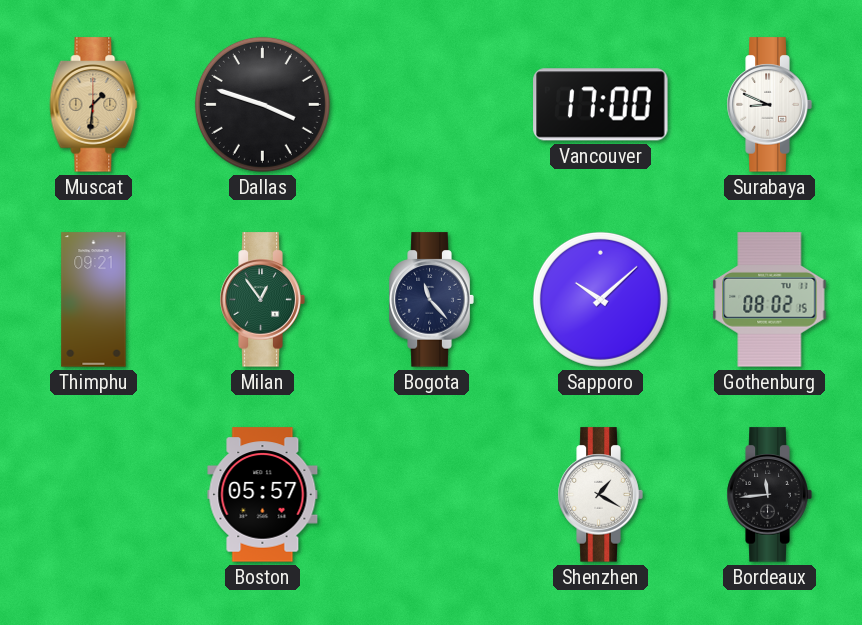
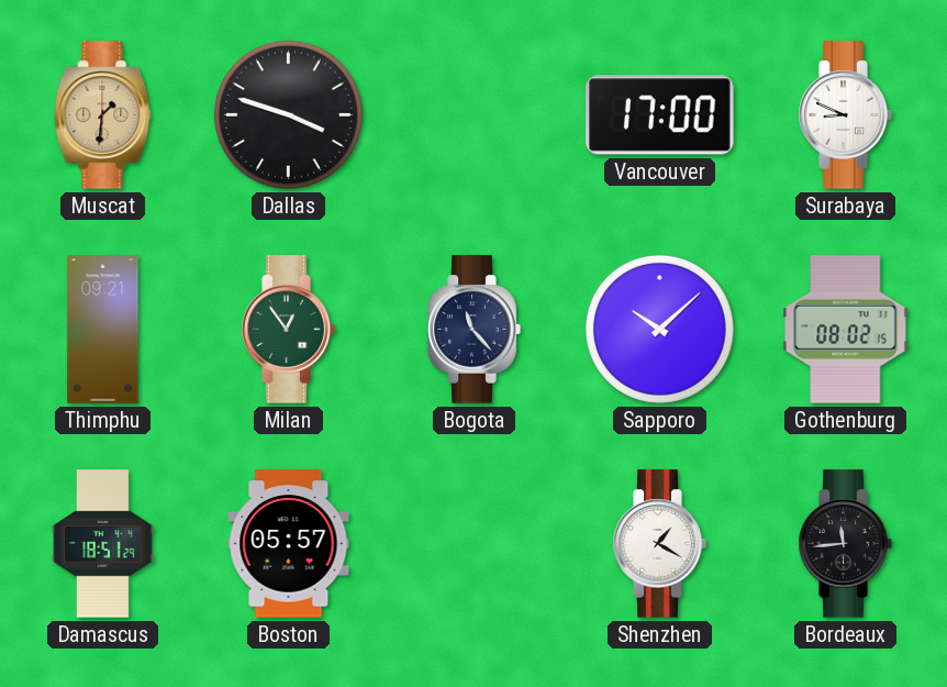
Damascus: none -> 18:51 (103, 544)
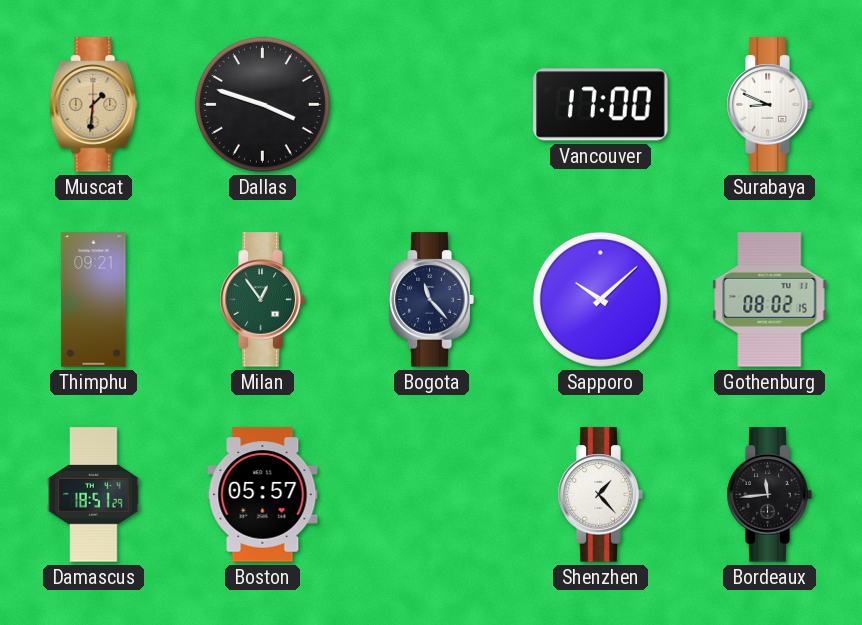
Shenzhen: 1:20 -> 1:23 (600, 495)
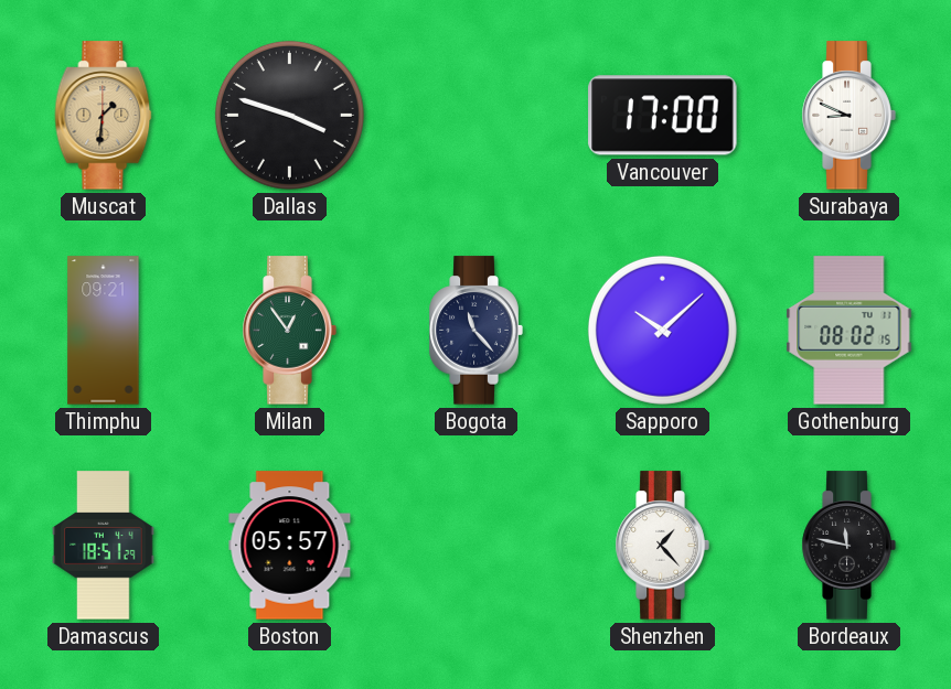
Bordeaux: 11:44 -> 11:47 (848, 546)
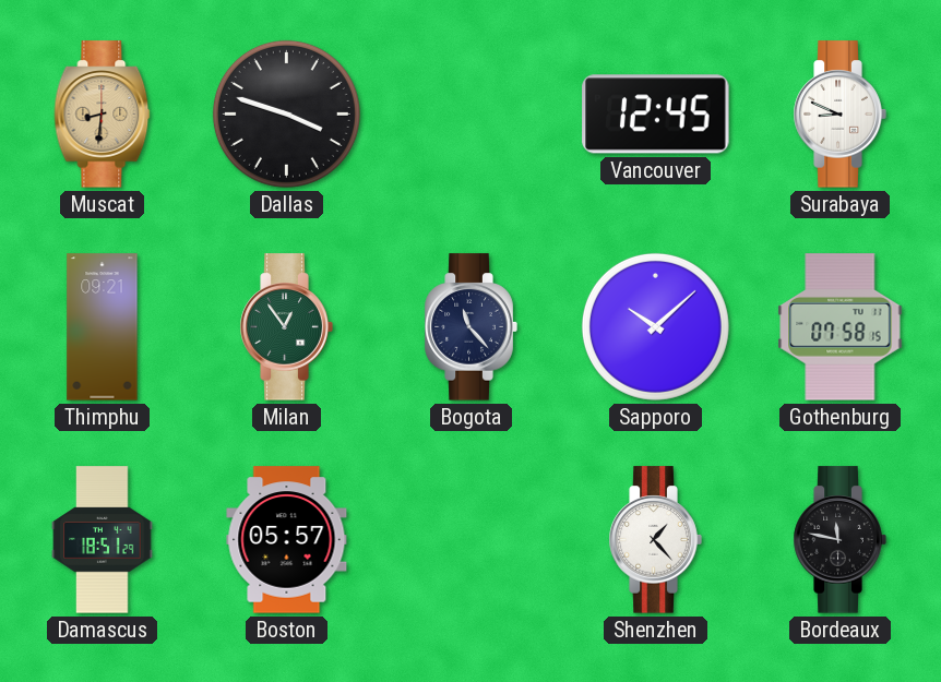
Muscat: 1:31 -> 8:31 (103, 115)
Vancouver: 17:00 -> 12:45 (656, 115)
Gothenburg: 08:02 -> 07:58 (841, 327)
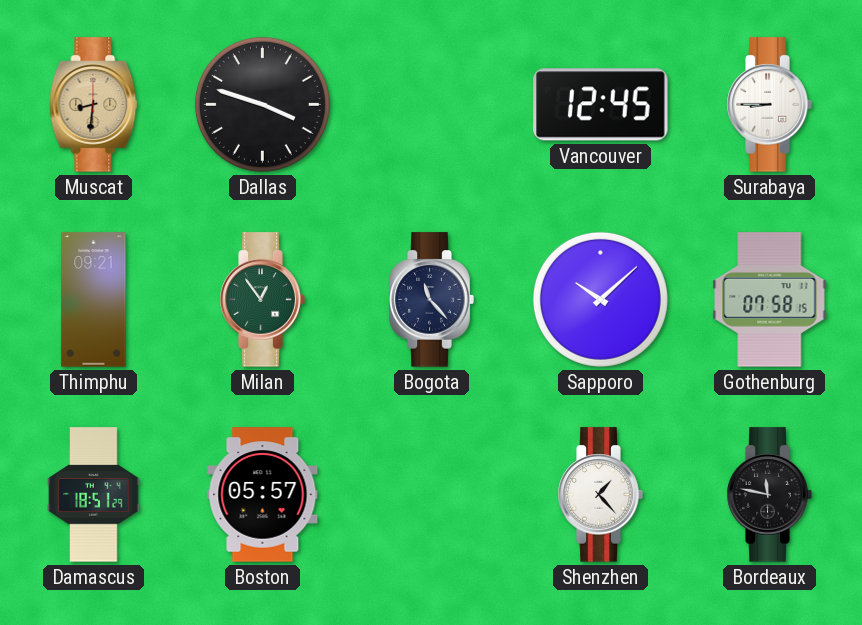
Surabaya: 8:49 -> 8:45 (769, 105)
